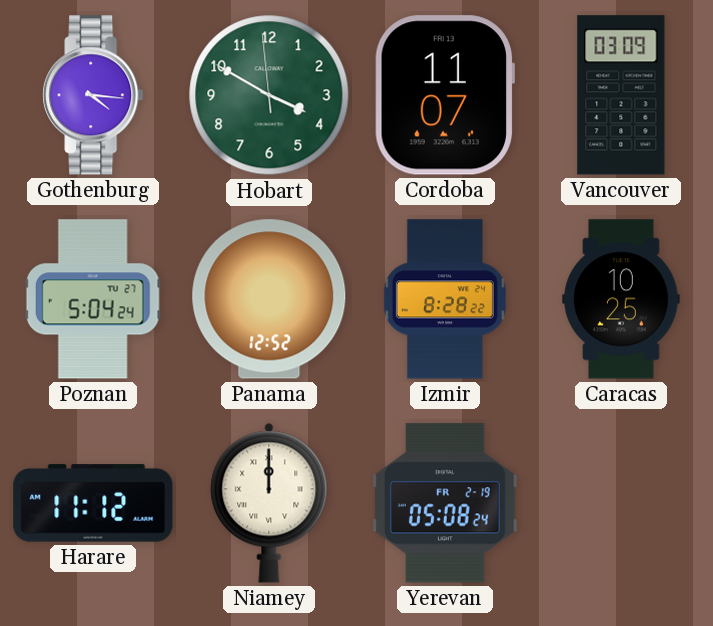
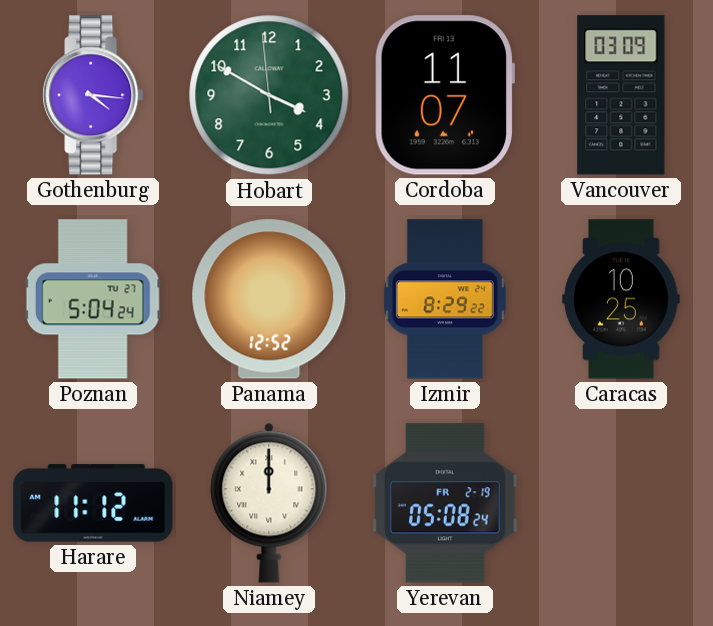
Izmir: 8:28 -> 8:29 (445, 299)
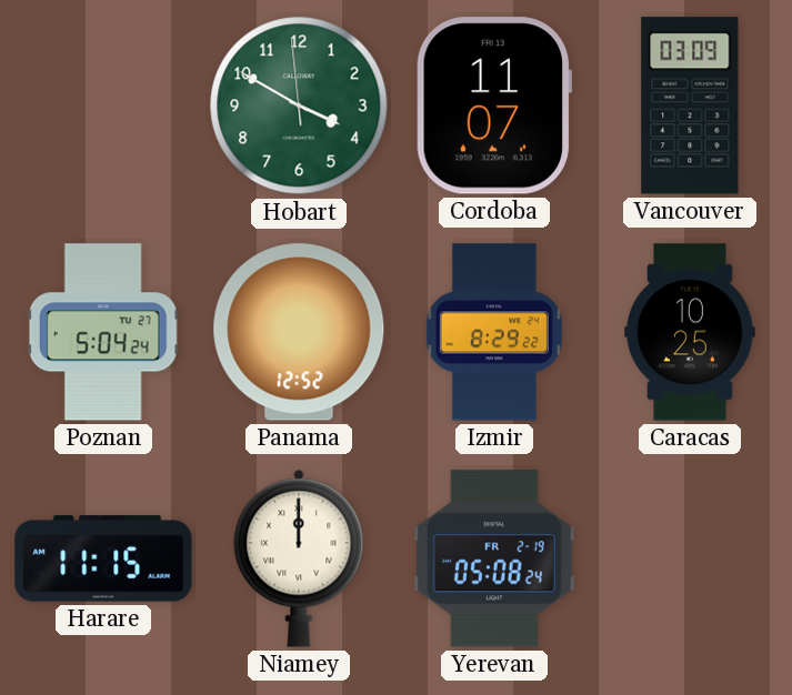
Gothenburg: 4:16 -> none (93, 95)
Harare: 11:12 -> 11:15 (103, 558)
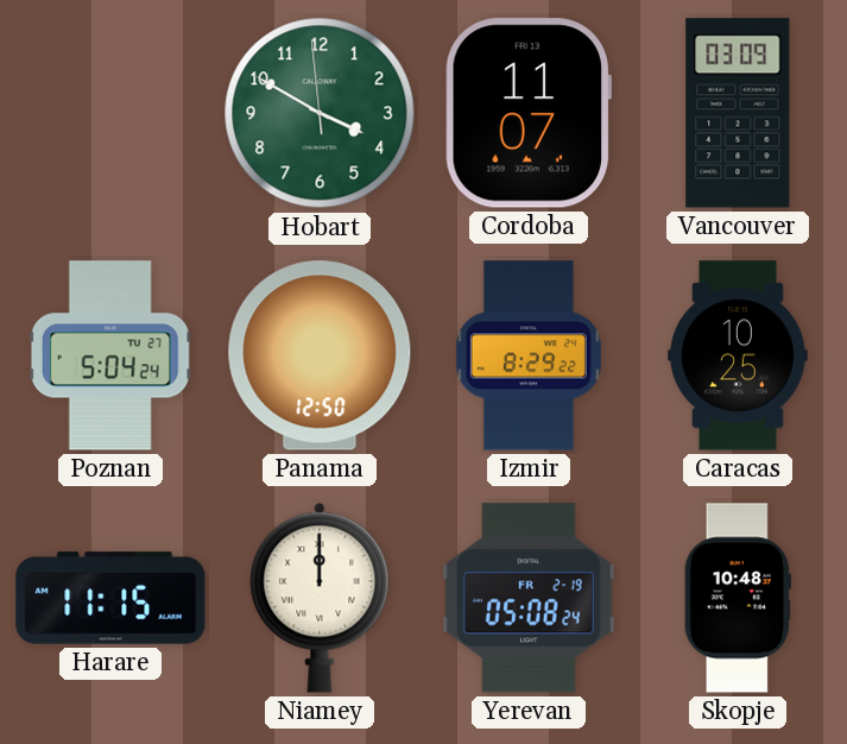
Panama: 12:52 -> 12:50 (320, 355)
Skopje: none -> 10:48 (738, 598)
